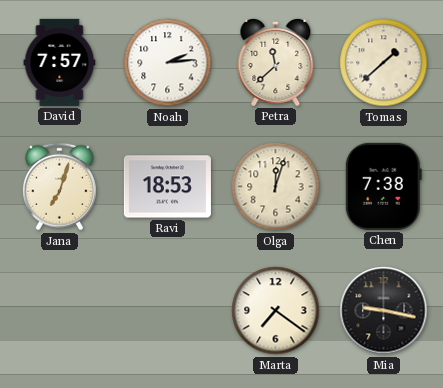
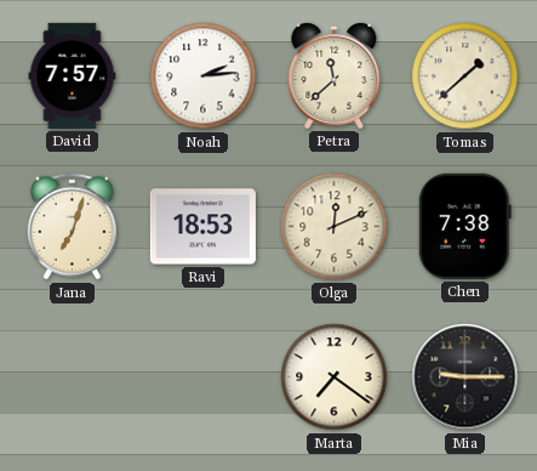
Olga: 12:03 -> 12:11 (335, 227)
Mia: 9:17 -> 9:15 (465, 378)
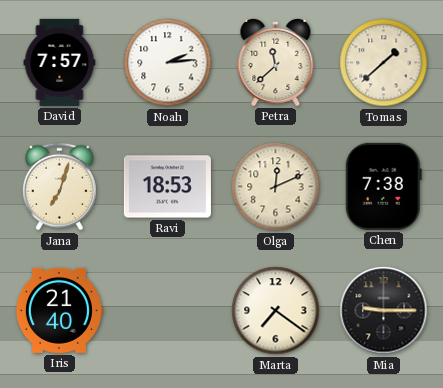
Iris: none -> 21:40 (59, 310)
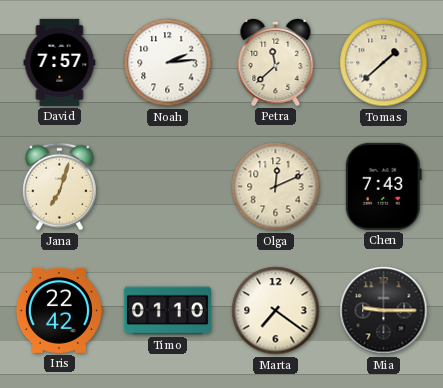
Ravi: 18:53 -> none (167, 187)
Chen: 7:38 -> 7:43 (383, 186)
Iris: 21:40 -> 22:42 (59, 310)
Timo: none -> 01:10 (167, 311)
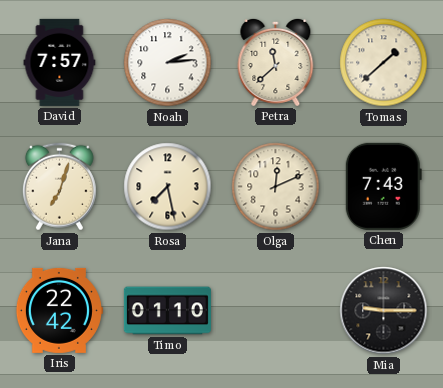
Rosa: none -> 7:28 (168, 187)
Marta: 7:21 -> none (276, 311)
